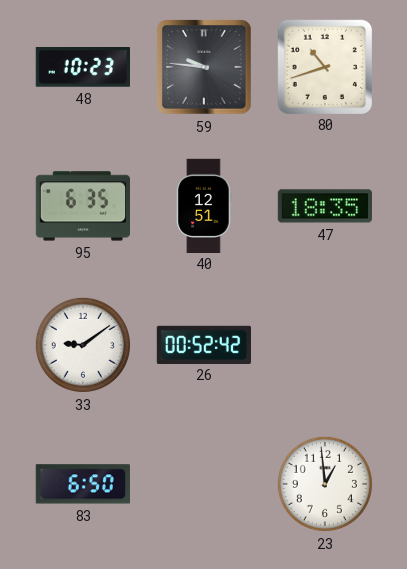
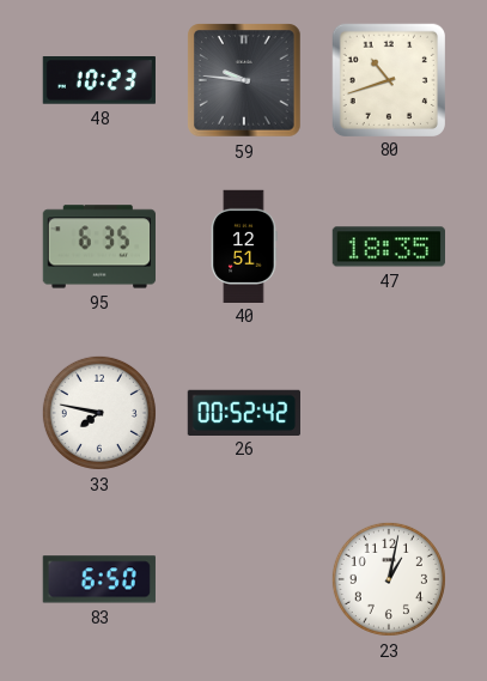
33: 9:09 -> 7:47 (99, 413)
23: 12:59 -> 1:02 (389, 579)
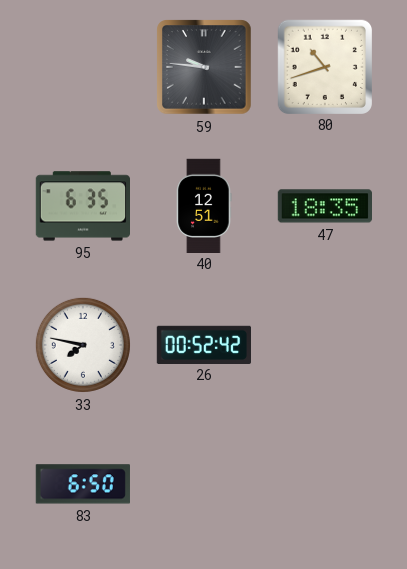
48: 10:23 -> none (99, 80)
23: 1:02 -> none (389, 579)
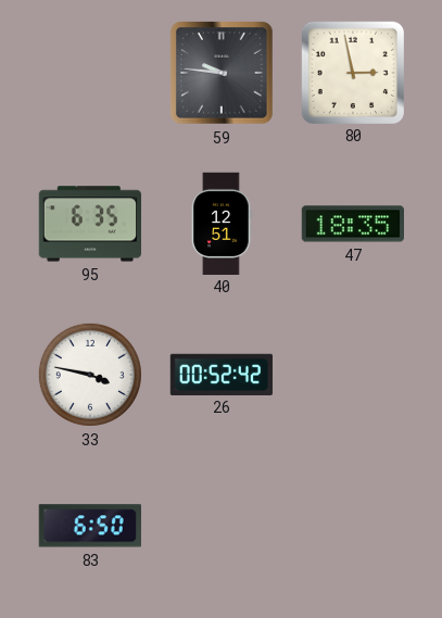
80: 10:42 -> 2:58 (352, 72)
33: 7:47 -> 3:47 (90, 375)
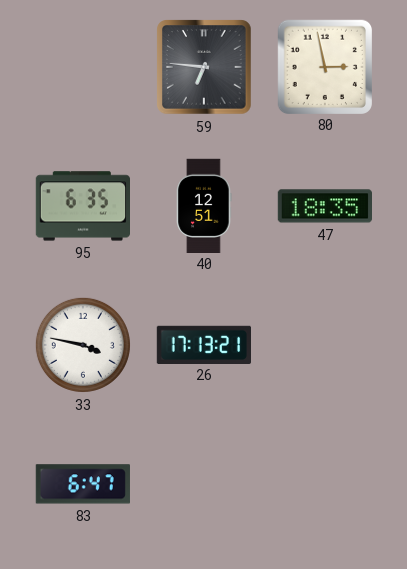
59: 9:46 -> 6:46 (204, 67)
26: 00:52 -> 17:13 (203, 344)
83: 6:50 -> 6:47 (83, 484)
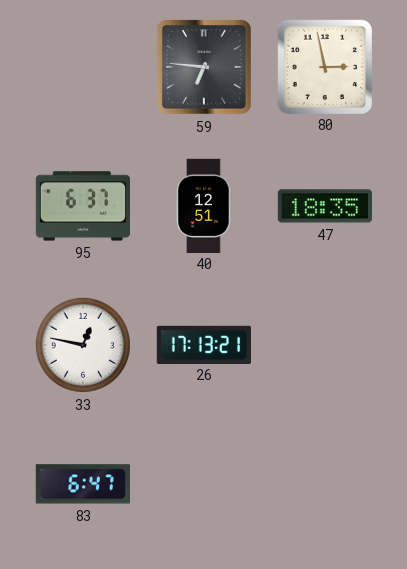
95: 6:35 -> 6:37 (82, 206)
33: 3:47 -> 12:47 (83, 345)
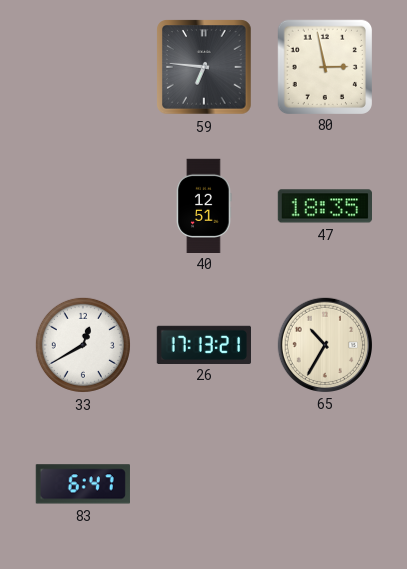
95: 6:37 -> none (82, 206)
33: 12:47 -> 12:40 (83, 345)
65: none -> 10:35 (324, 344)
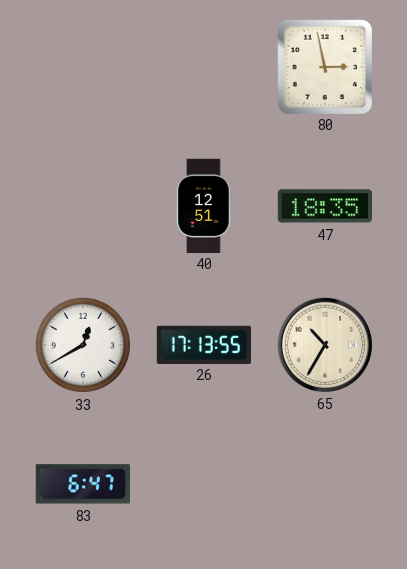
59: 6:46 -> none (204, 67)
26: 17:13:21 -> 17:13:55 (203, 344)
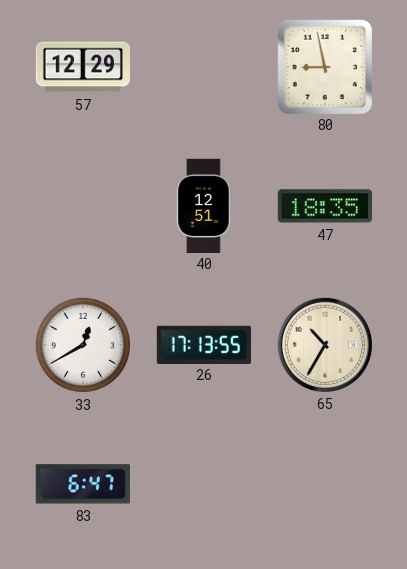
57: none -> 12:29 (82, 67)
80: 2:58 -> 8:58 (324, 66)
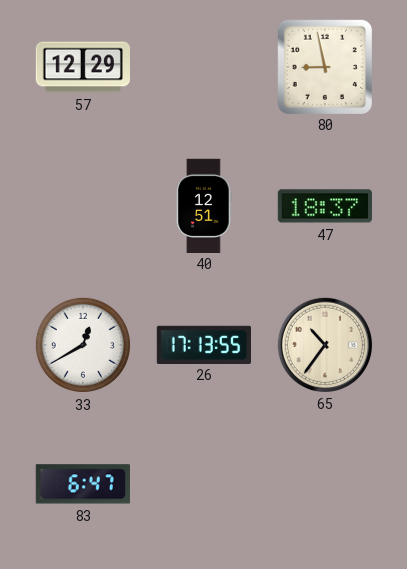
47: 18:35 -> 18:37 (324, 206)
65: 10:35 -> 10:36 (324, 344)
